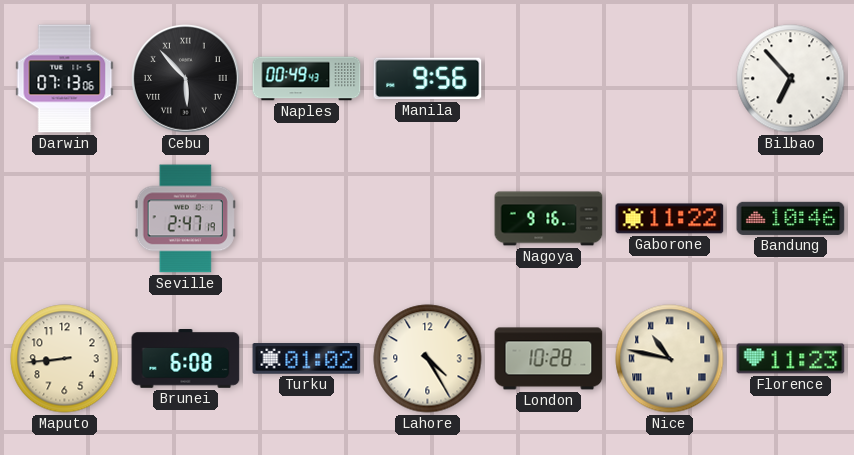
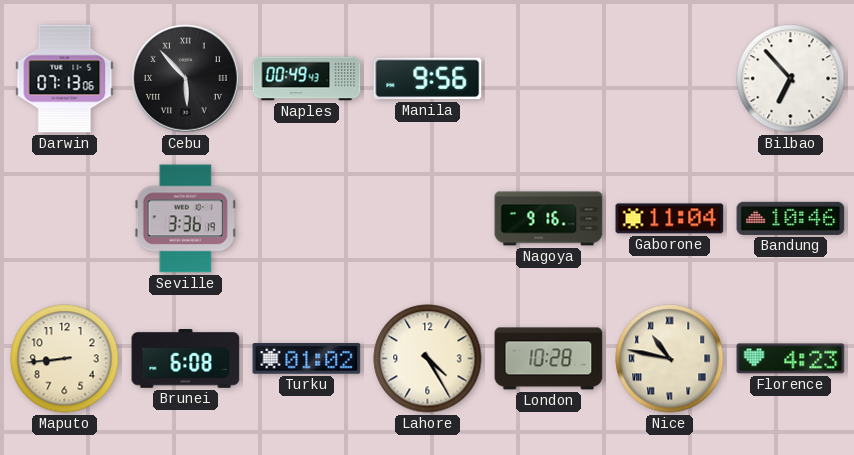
Seville: 2:47 -> 3:36 (185, 219)
Gaborone: 11:22 -> 11:04 (670, 219)
Florence: 11:23 -> 4:23 (791, 359)
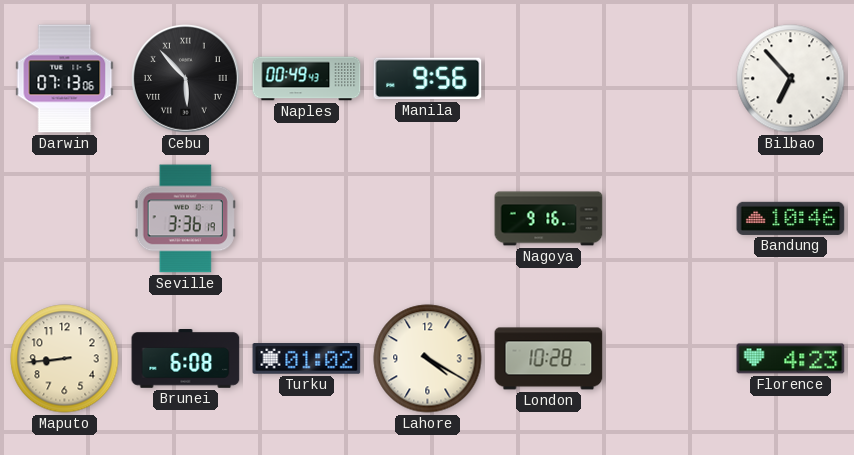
Gaborone: 11:04 -> none (670, 219)
Lahore: 4:25 -> 4:20 (428, 359)
Nice: 10:47 -> none (670, 359)
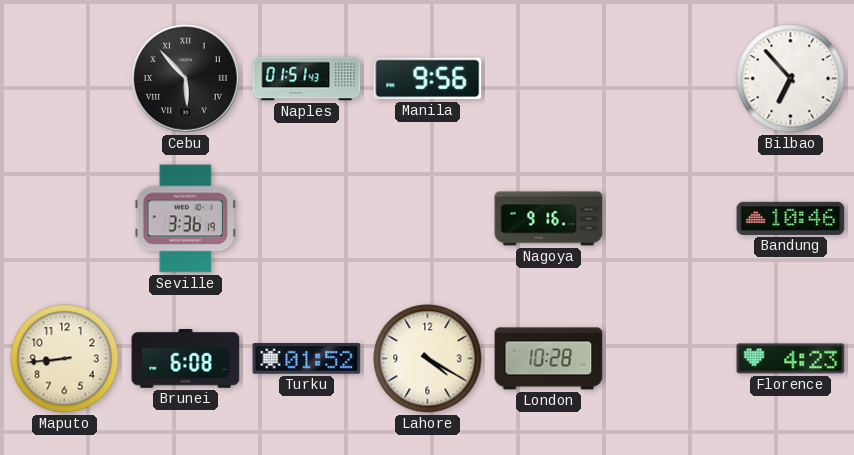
Darwin: 07:13 -> none (65, 79)
Naples: 00:49 -> 01:51 (307, 79)
Turku: 01:02 -> 01:52 (307, 359)
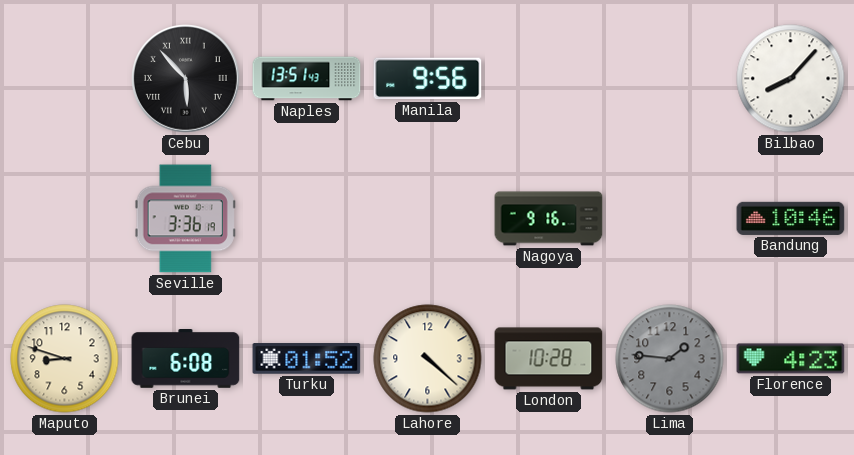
Naples: 01:51 -> 13:51 (307, 79)
Bilbao: 6:53 -> 8:07 (791, 79)
Maputo: 8:44 -> 8:48 (65, 359)
Lahore: 4:20 -> 4:22 (428, 359)
Lima: none -> 1:46 (670, 359)
